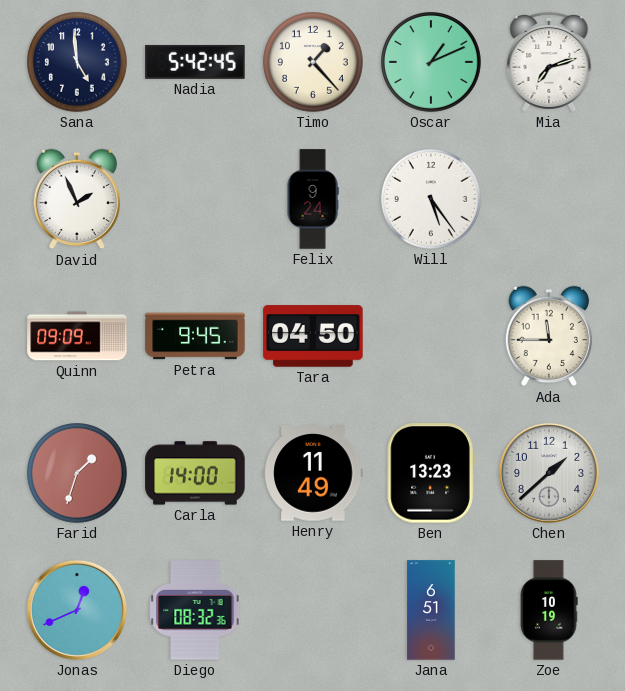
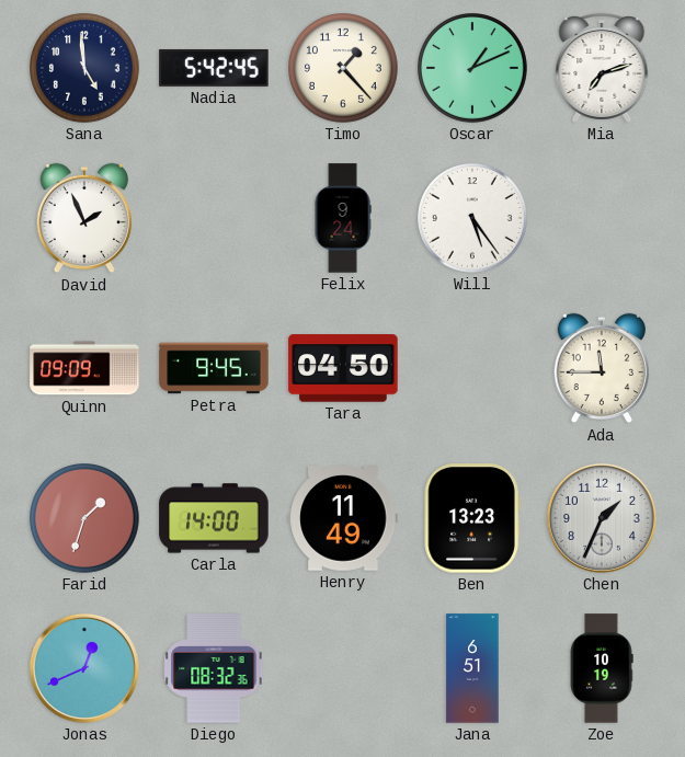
Chen: 1:38 -> 1:34 (602, 518)
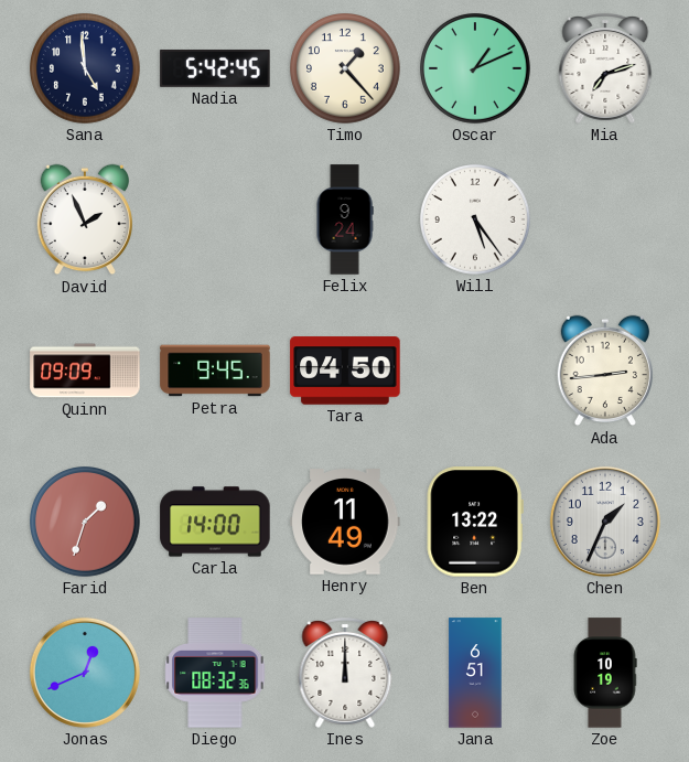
Ada: 11:45 -> 2:44 (604, 371)
Ben: 13:23 -> 13:22 (475, 522)
Ines: none -> 12:00 (345, 673)
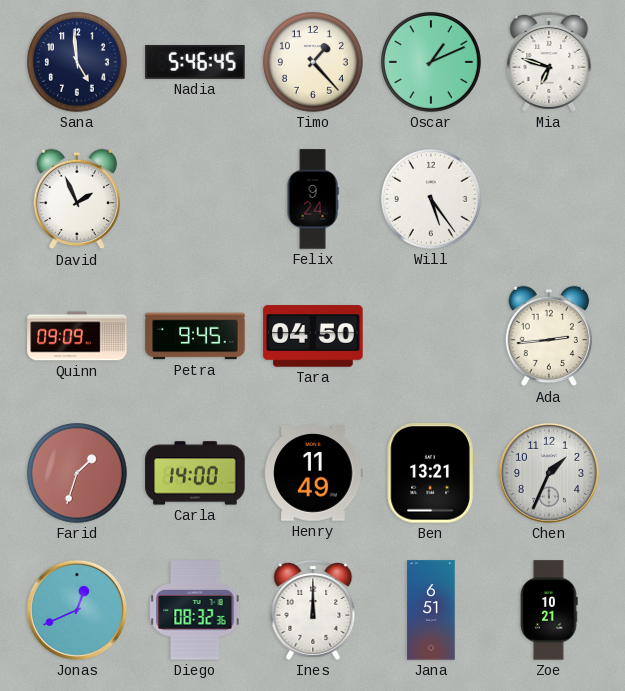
Nadia: 5:42 -> 5:46 (195, 62)
Mia: 7:12 -> 6:48 (549, 62)
Ben: 13:22 -> 13:21 (431, 473)
Zoe: 10:19 -> 10:21 (549, 610)
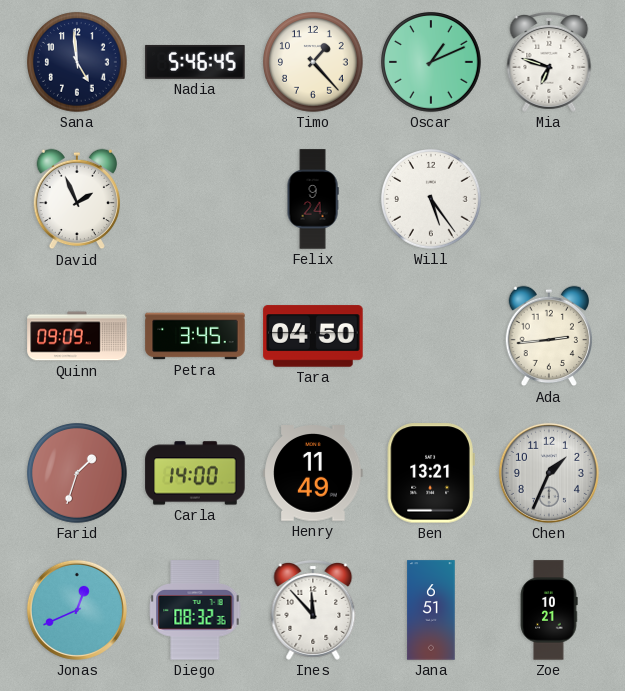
Petra: 9:45 -> 3:45 (195, 336)
Ines: 12:00 -> 11:53 (313, 610)
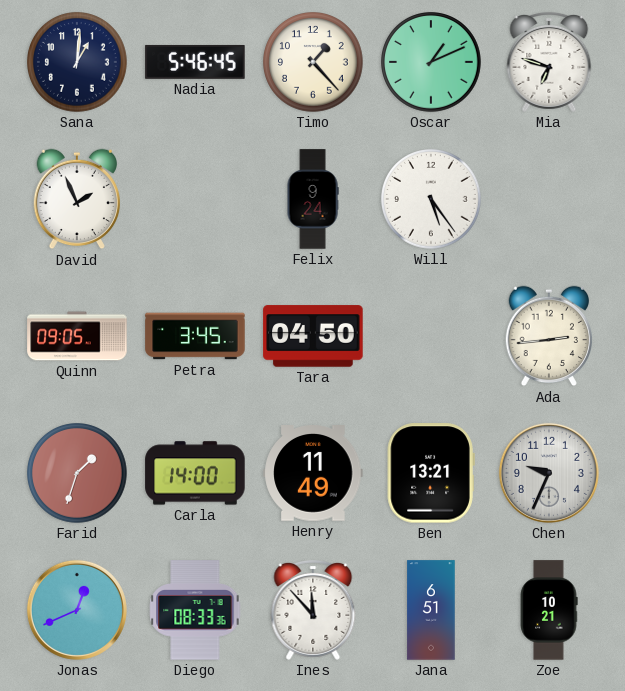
Sana: 4:59 -> 1:01 (78, 63)
Quinn: 09:09 -> 09:05 (77, 336)
Chen: 1:34 -> 9:34 (549, 473)
Diego: 08:32 -> 08:33 (195, 610)
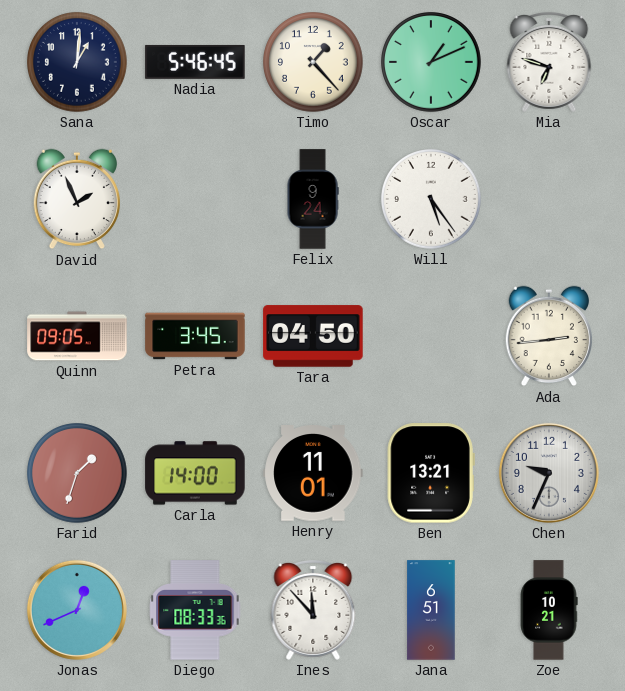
Henry: 11:49 -> 11:01 (313, 473)
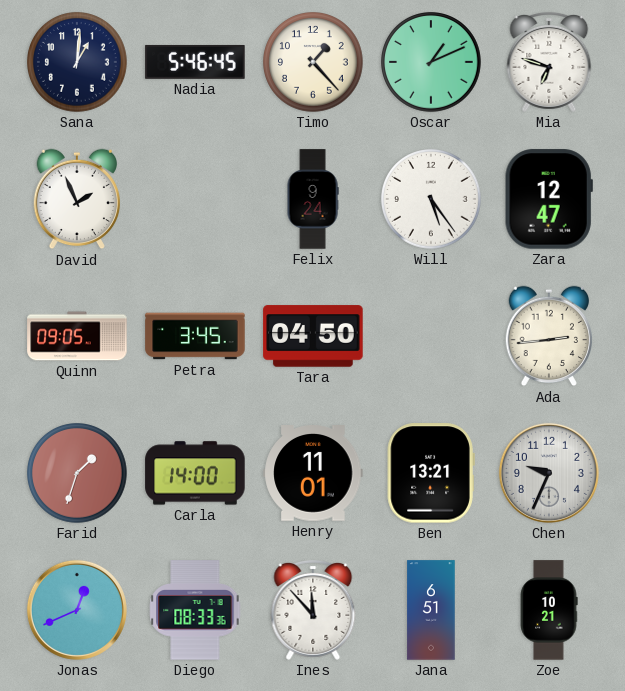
Zara: none -> 12:47 (549, 199)
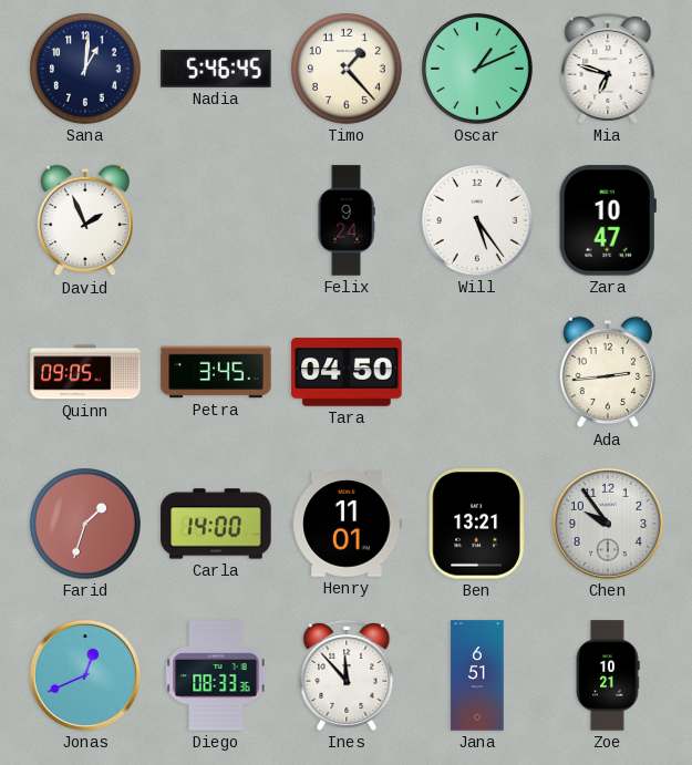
Zara: 12:47 -> 10:47 (608, 220)
Chen: 9:34 -> 9:54 (608, 524)
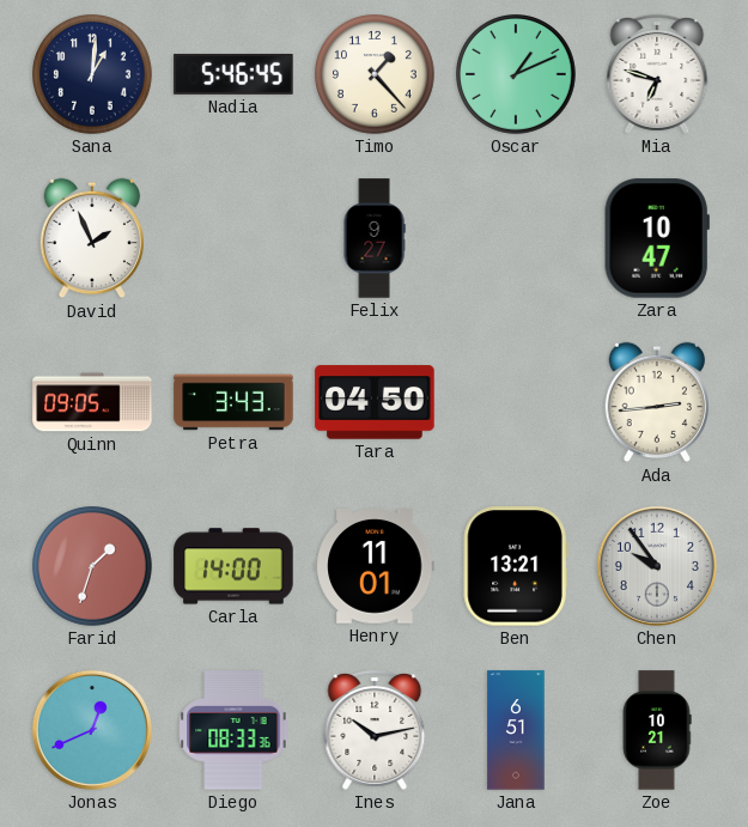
Felix: 9:24 -> 9:27 (375, 238)
Will: 5:24 -> none (478, 221)
Petra: 3:45 -> 3:43 (233, 402)
Ines: 11:53 -> 10:13 (375, 730)
